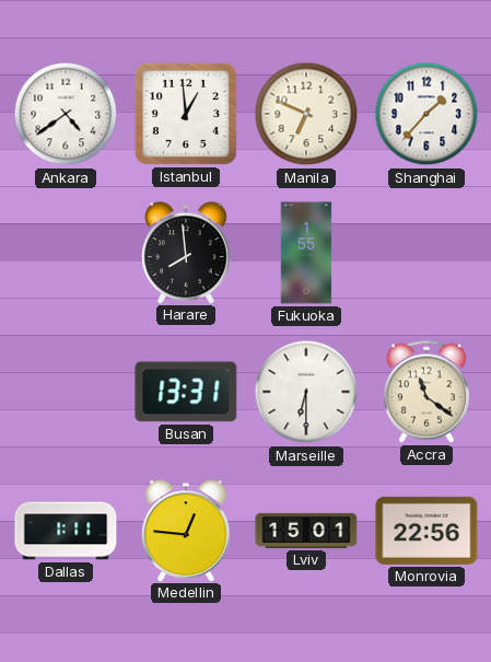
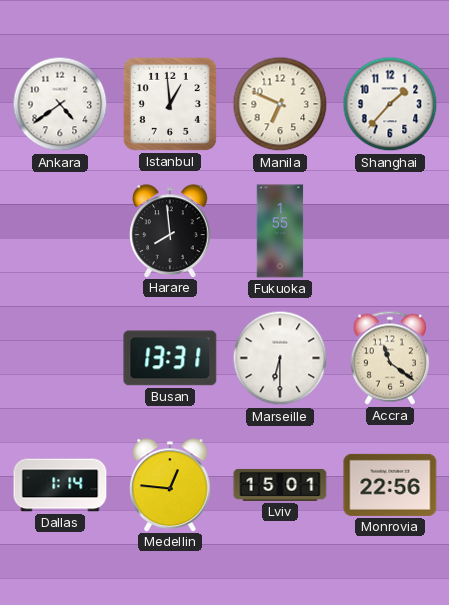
Dallas: 1:11 -> 1:14 (60, 485)
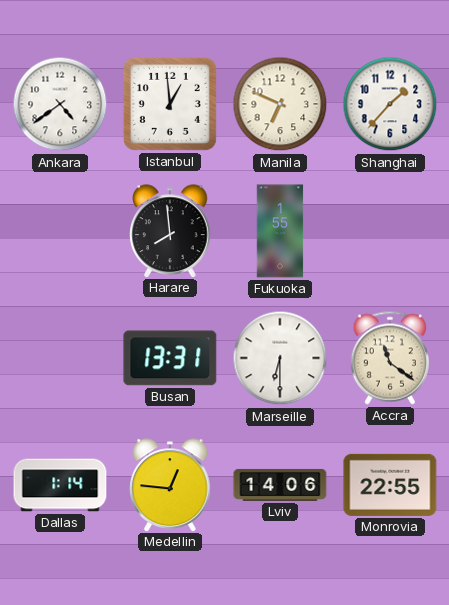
Lviv: 15:01 -> 14:06 (280, 485)
Monrovia: 22:56 -> 22:55 (390, 485)
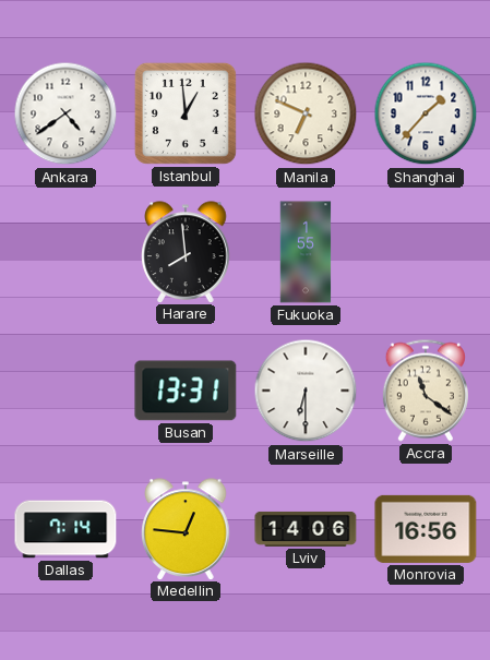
Dallas: 1:14 -> 7:14 (65, 529)
Monrovia: 22:55 -> 16:56 (426, 529)
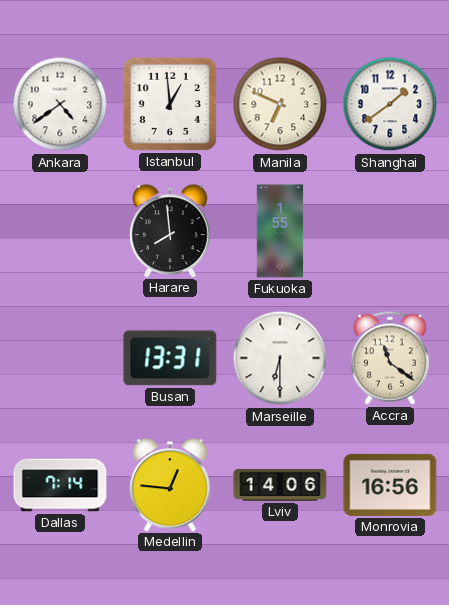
Shanghai: 1:37 -> 1:39 (390, 104)
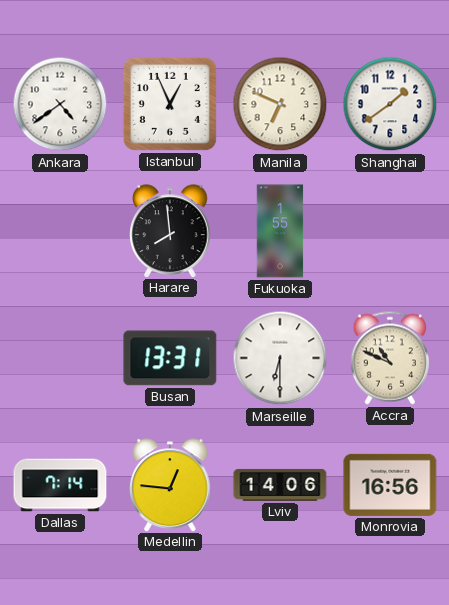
Istanbul: 12:59 -> 12:56 (170, 104)
Accra: 11:21 -> 10:49 (390, 358)
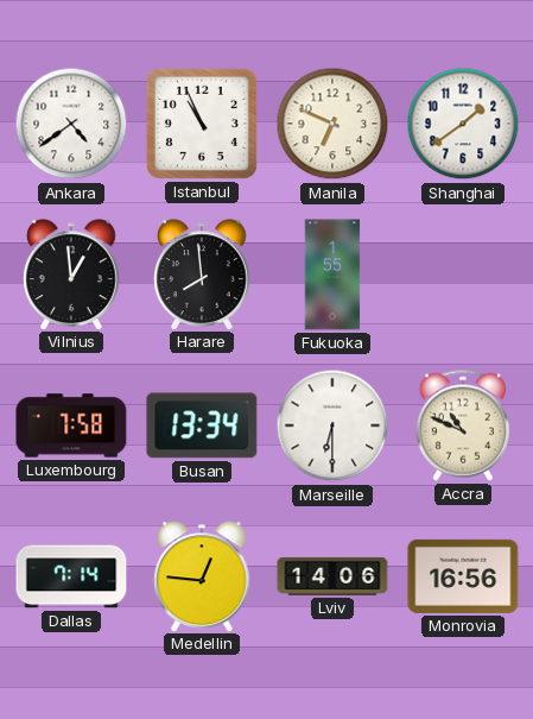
Istanbul: 12:56 -> 10:56 (202, 124)
Vilnius: none -> 12:59 (71, 275)
Luxembourg: none -> 7:58 (71, 425)
Busan: 13:31 -> 13:34 (202, 425)
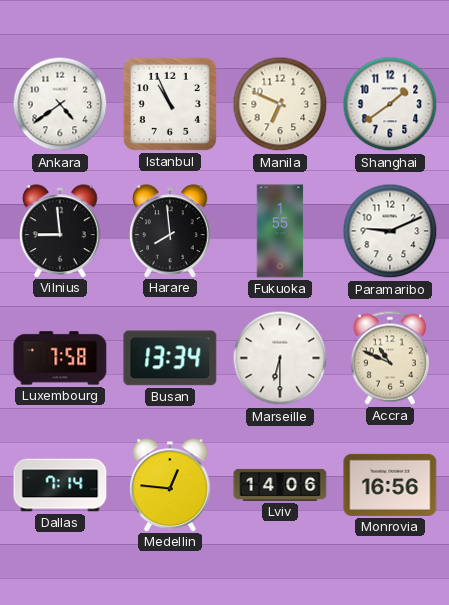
Vilnius: 12:59 -> 8:59 (60, 231)
Paramaribo: none -> 9:11 (390, 231)
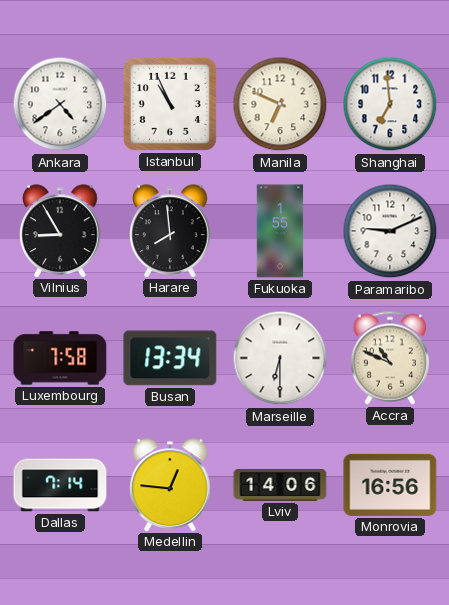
Shanghai: 1:39 -> 6:59 (390, 104)
Vilnius: 8:59 -> 8:55 (60, 231)
